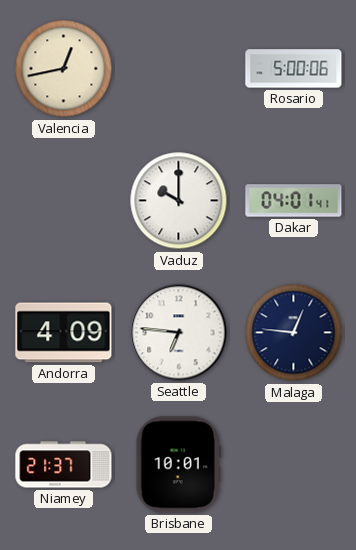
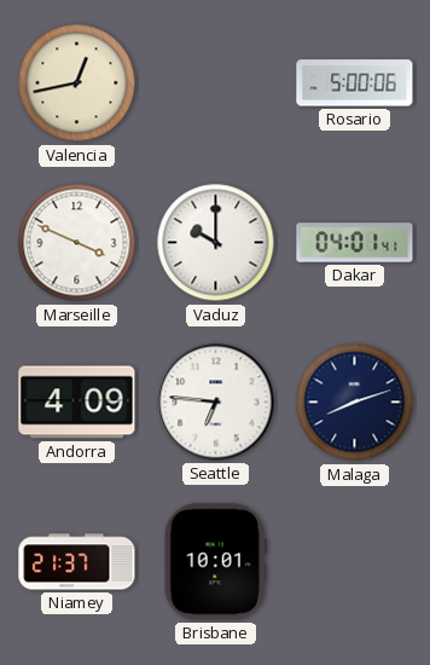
Marseille: none -> 3:49 (77, 243)
Malaga: 12:46 -> 8:12 (355, 403)
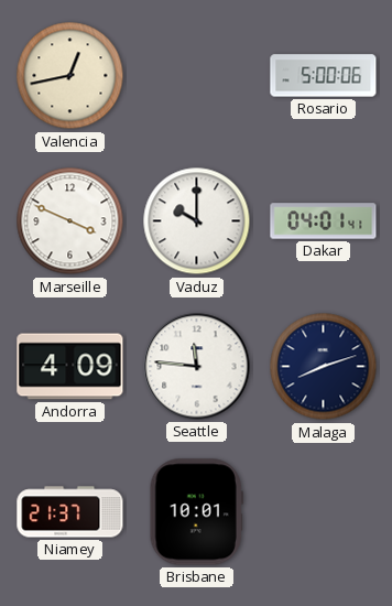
Seattle: 6:46 -> 11:46 (197, 367)
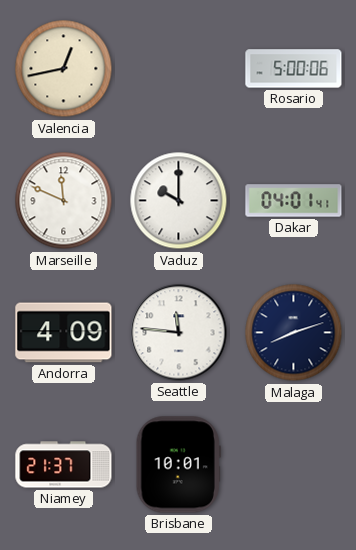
Marseille: 3:49 -> 11:49 (64, 201)
